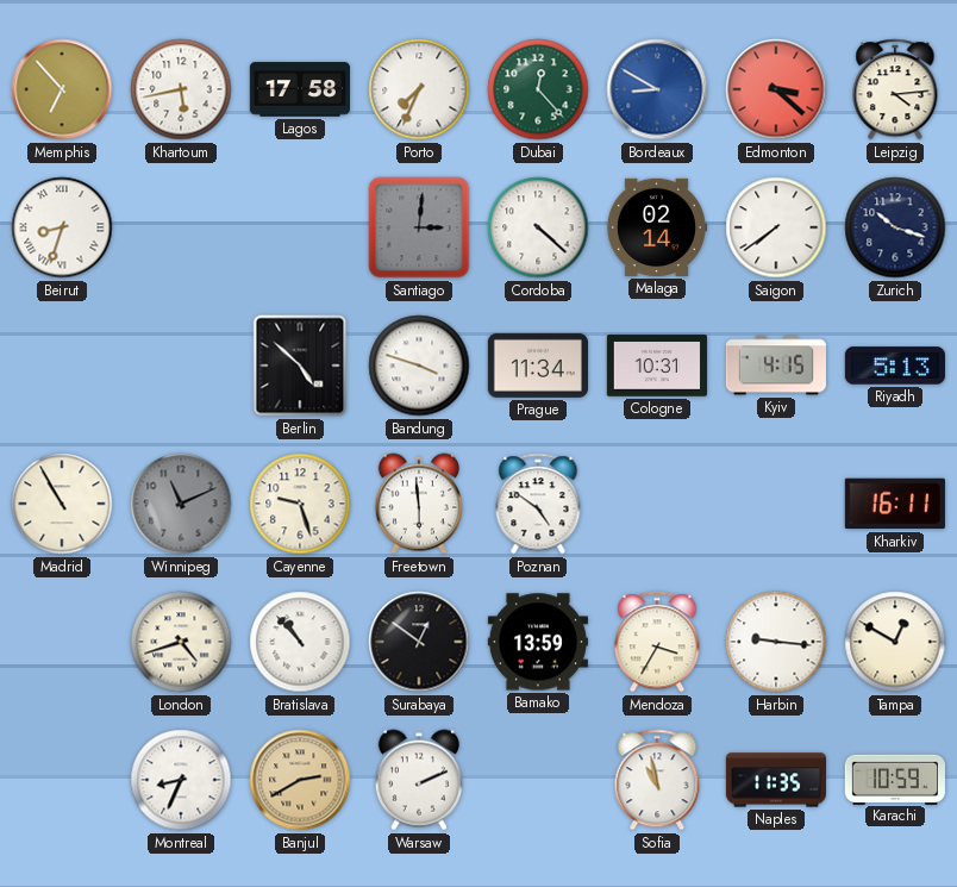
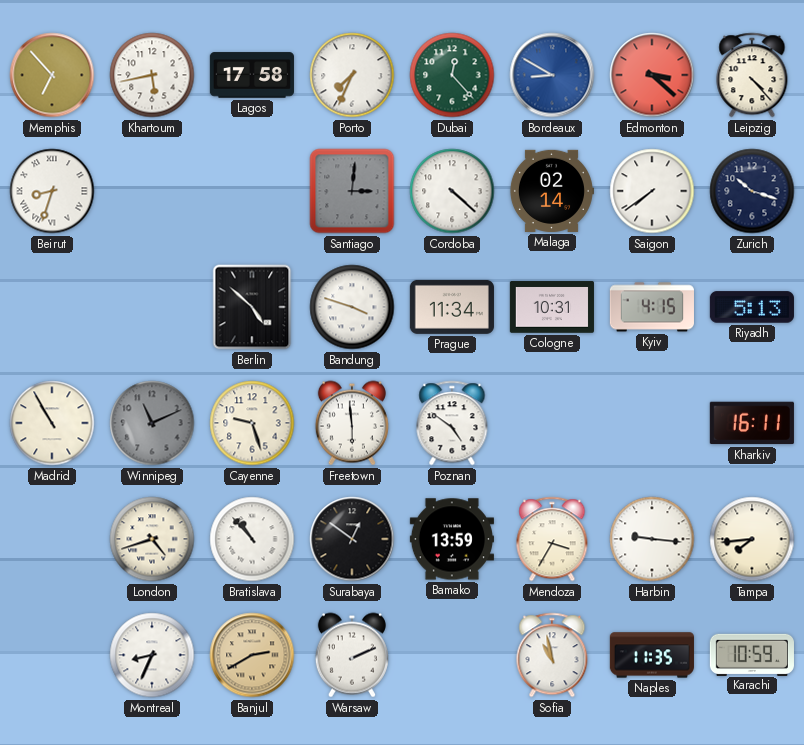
Leipzig: 4:14 -> 4:23 (752, 75)
Tampa: 12:50 -> 7:44 (752, 539)
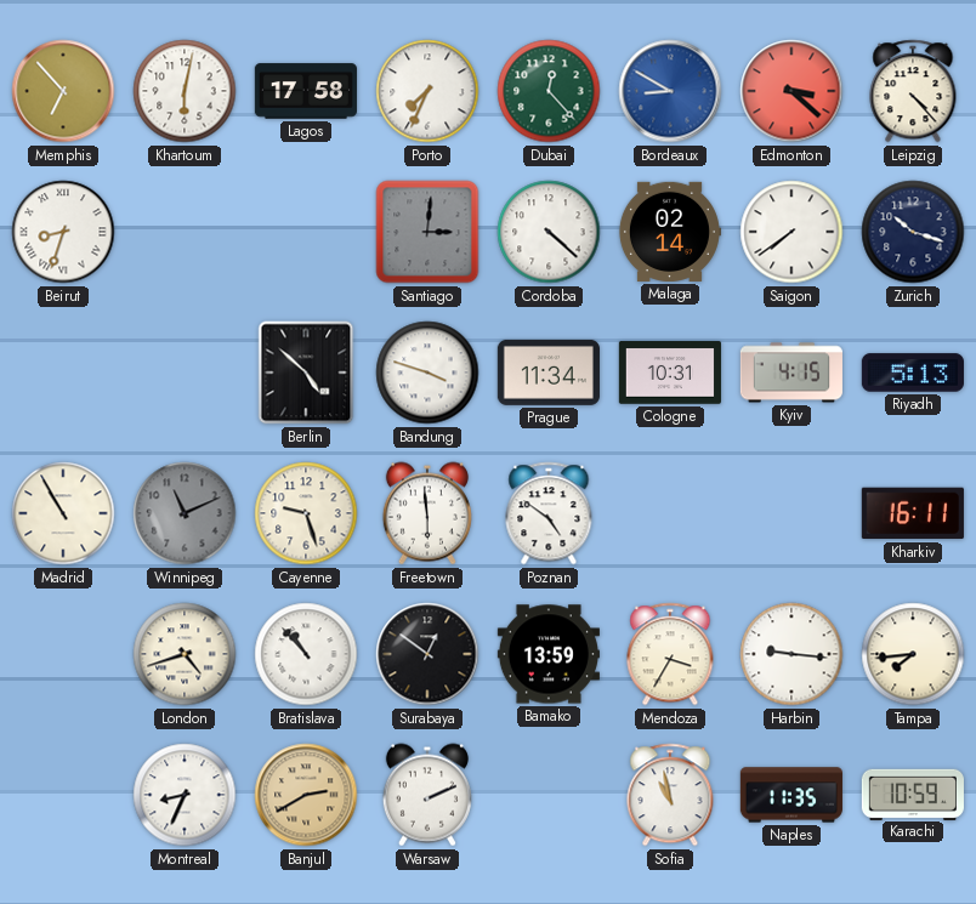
Khartoum: 5:43 -> 6:02 (185, 91)
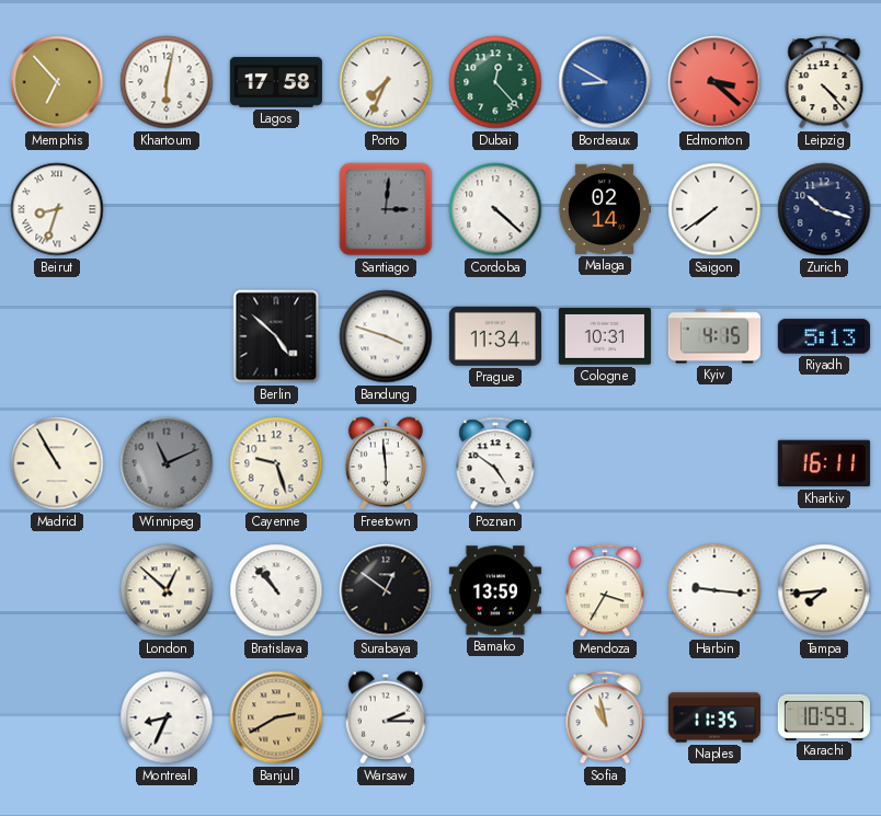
London: 4:42 -> 12:52 (167, 590)
Warsaw: 2:11 -> 2:15 (386, 717)
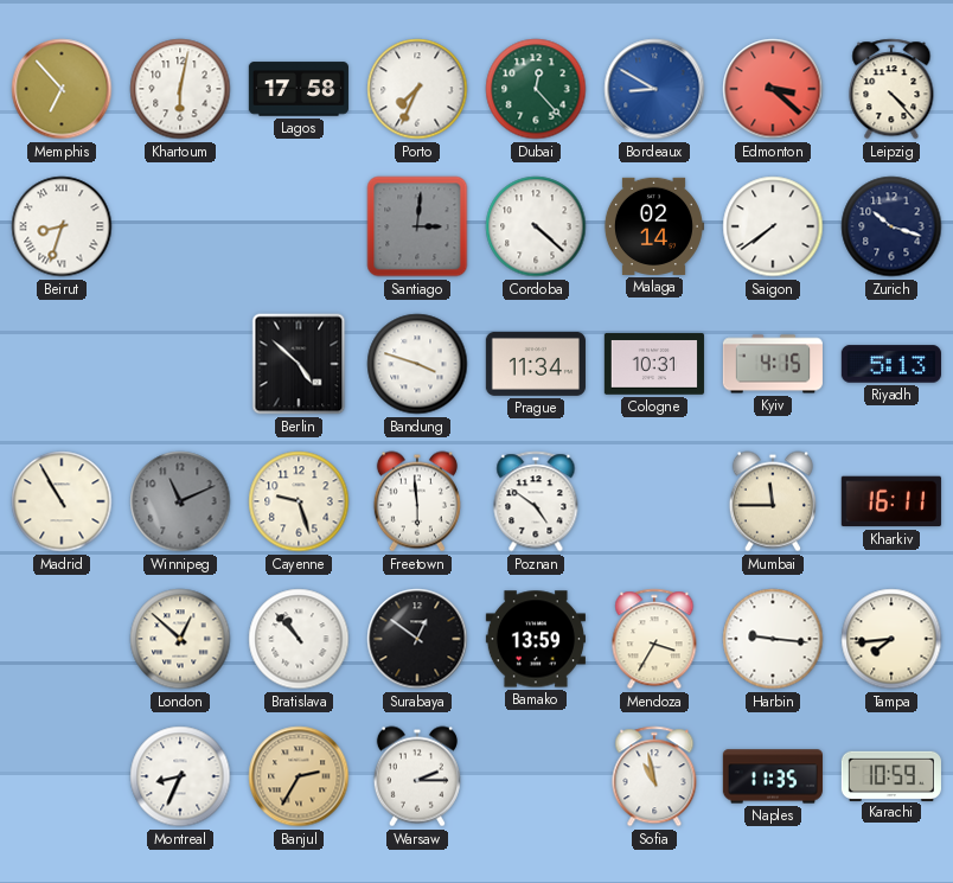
Mumbai: none -> 11:45 (773, 501)
Banjul: 2:40 -> 2:35 (299, 776)
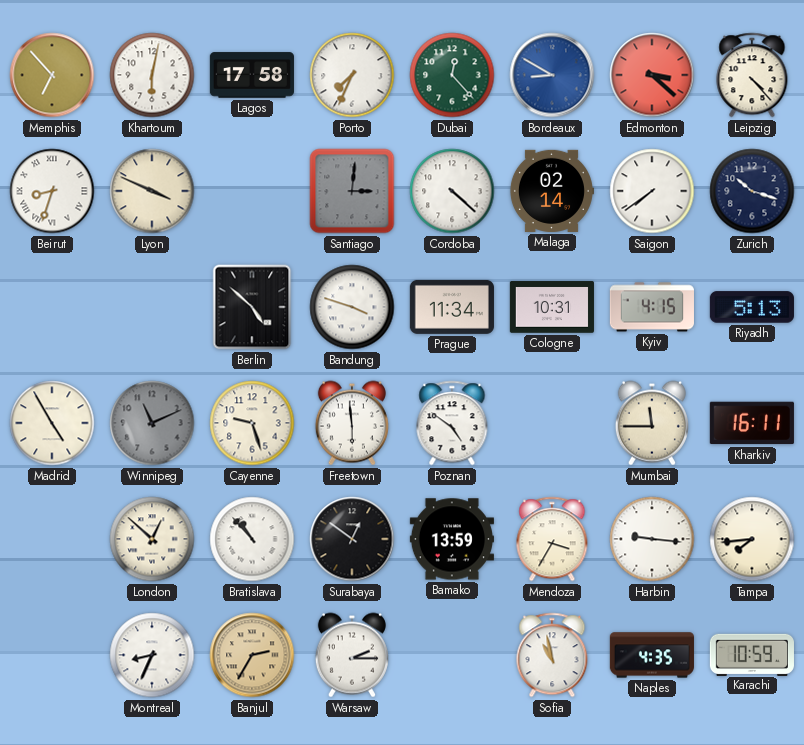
Lyon: none -> 3:49 (152, 191)
Madrid: 10:55 -> 4:55 (52, 423)
Naples: 11:35 -> 4:35 (652, 655)
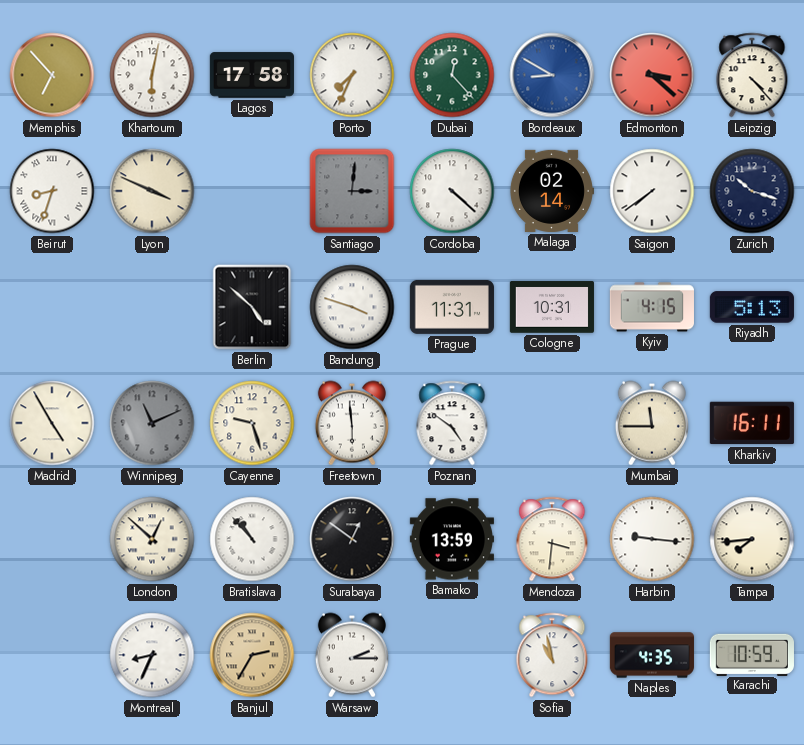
Prague: 11:34 -> 11:31 (452, 307)
Mendoza: 3:35 -> 3:31 (552, 539)
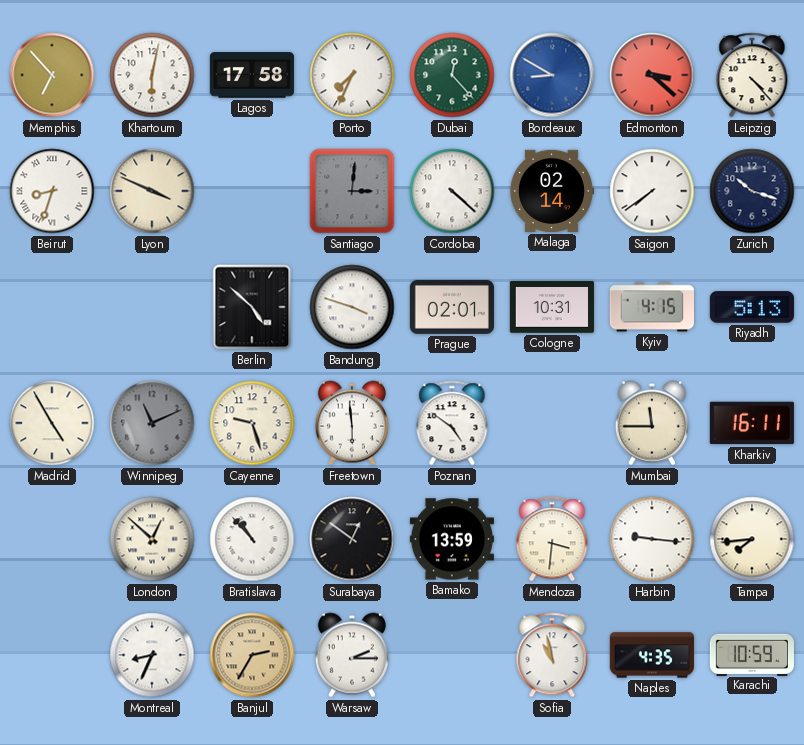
Prague: 11:31 -> 02:01 (452, 307)
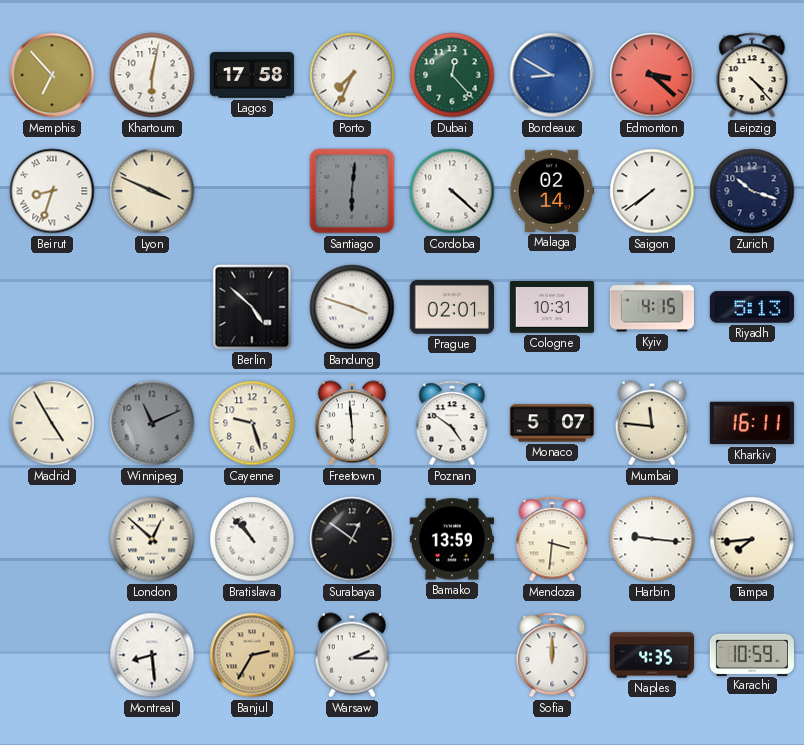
Santiago: 3:01 -> 6:01 (352, 191)
Monaco: none -> 5:07 (551, 423)
Mumbai: 11:45 -> 11:46 (652, 423)
Montreal: 8:34 -> 8:29 (152, 655)
Sofia: 10:58 -> 12:00 (552, 655)
